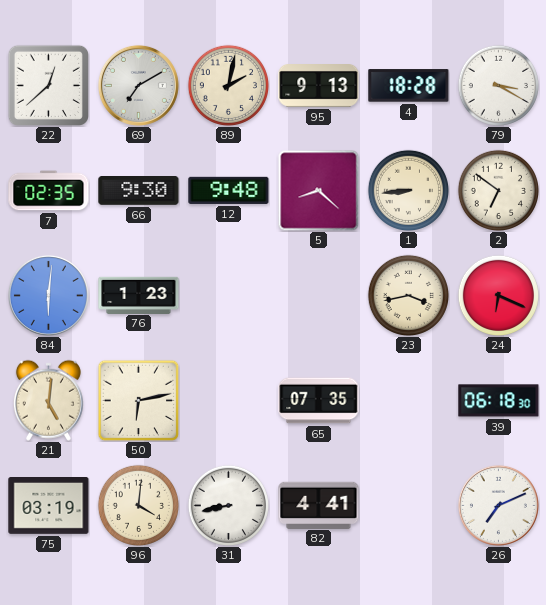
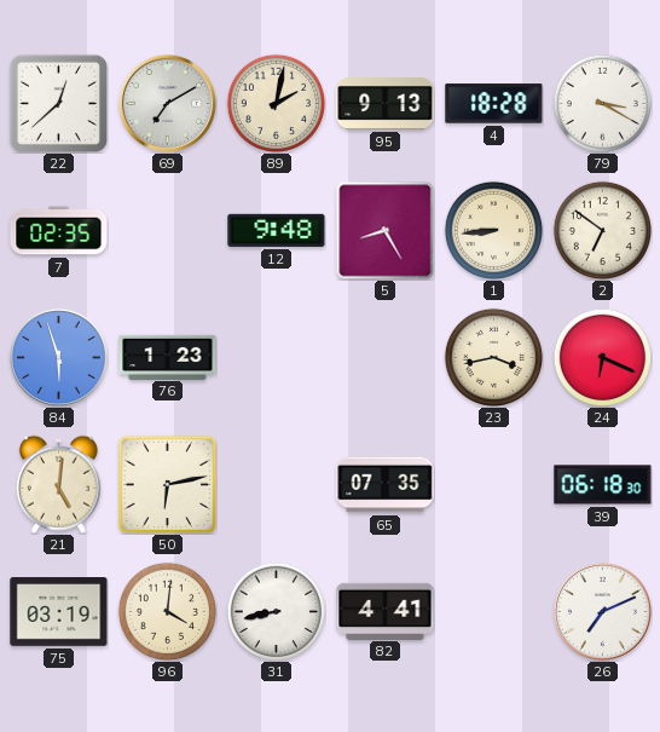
66: 9:30 -> none (139, 191)
5: 8:22 -> 8:25 (384, 230)
84: 6:01 -> 5:57 (58, 357)
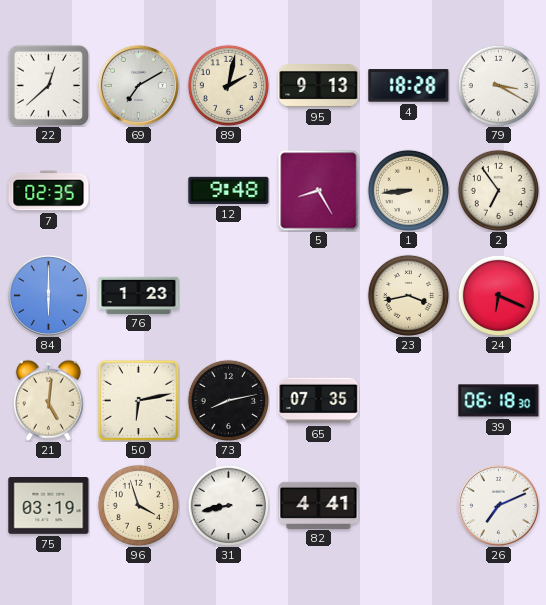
2: 6:51 -> 6:54 (498, 190)
84: 5:57 -> 6:00 (48, 295)
73: none -> 8:13 (228, 400)
96: 4:01 -> 3:57 (138, 505)
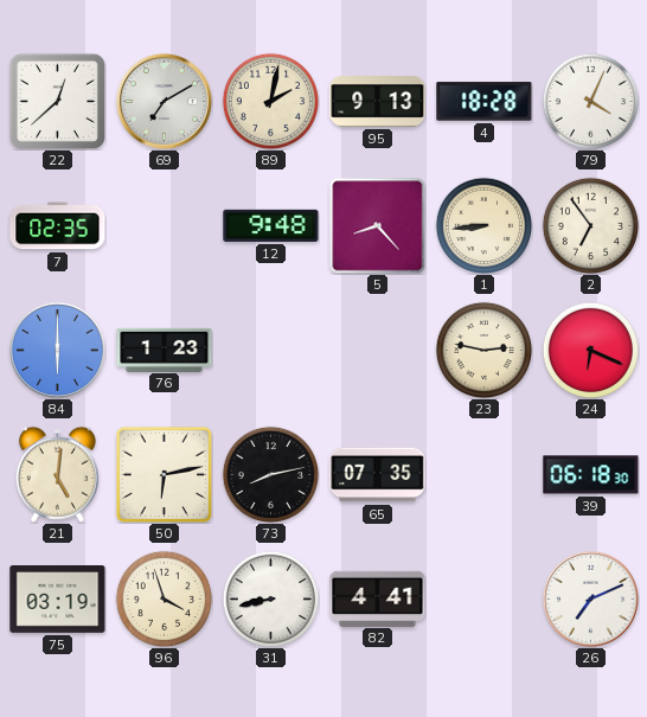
79: 3:20 -> 4:04 (590, 101)
5: 8:25 -> 8:23 (377, 225)
23: 3:43 -> 2:47 (483, 350)
